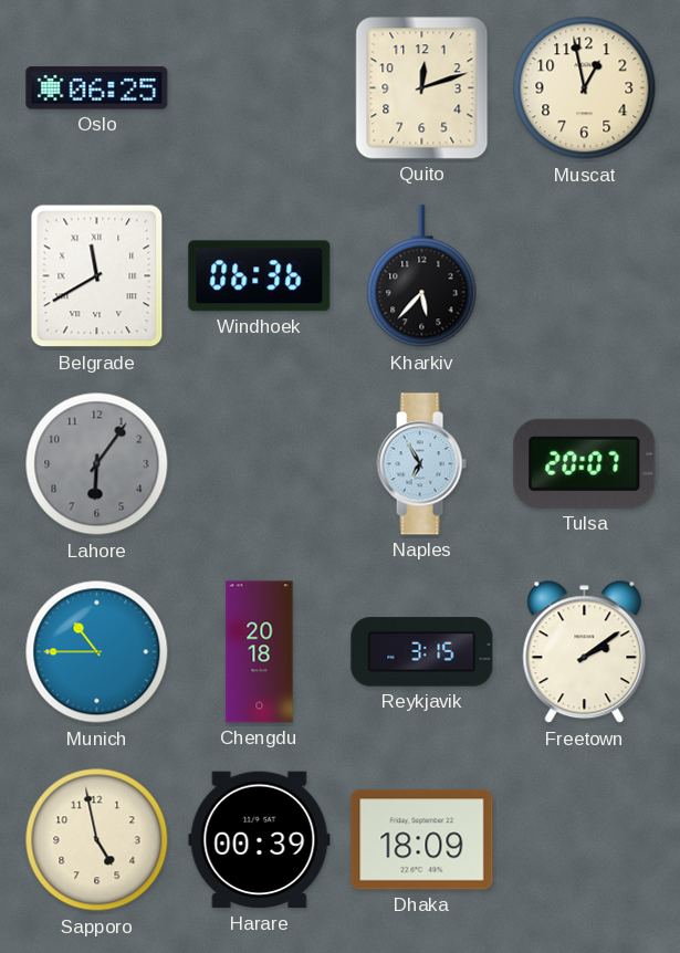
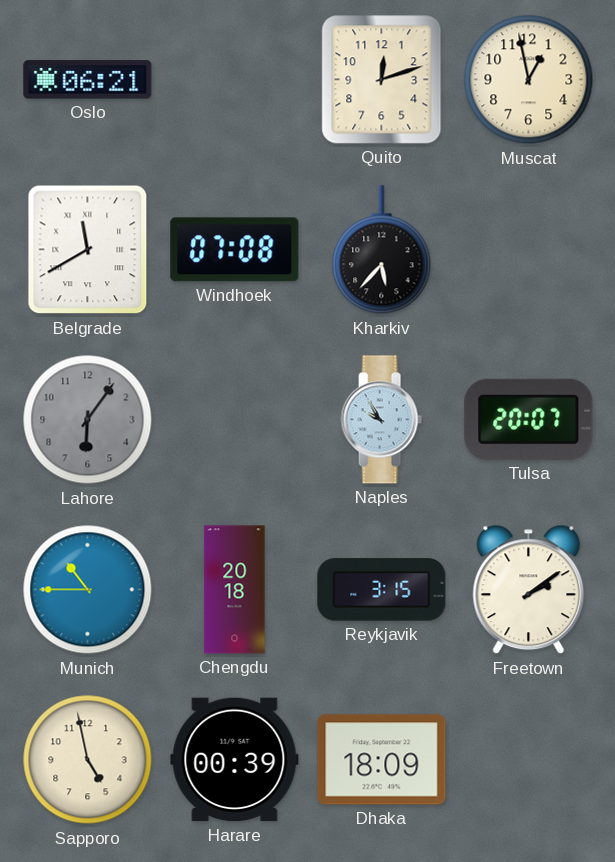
Oslo: 06:25 -> 06:21 (88, 80)
Windhoek: 06:36 -> 07:08 (235, 250)
Naples: 6:55 -> 9:55 (381, 420)
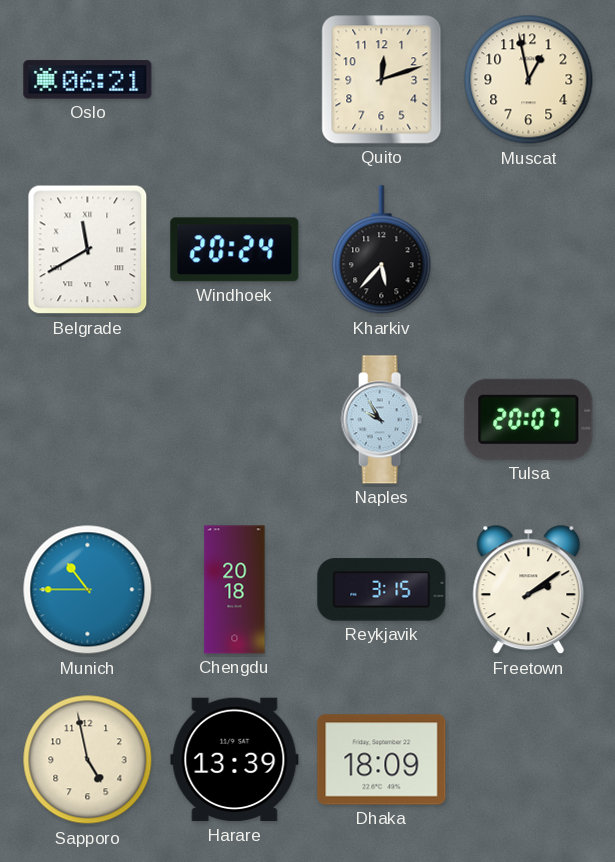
Windhoek: 07:08 -> 20:24 (235, 250)
Lahore: 6:06 -> none (88, 420)
Harare: 00:39 -> 13:39 (235, 760)
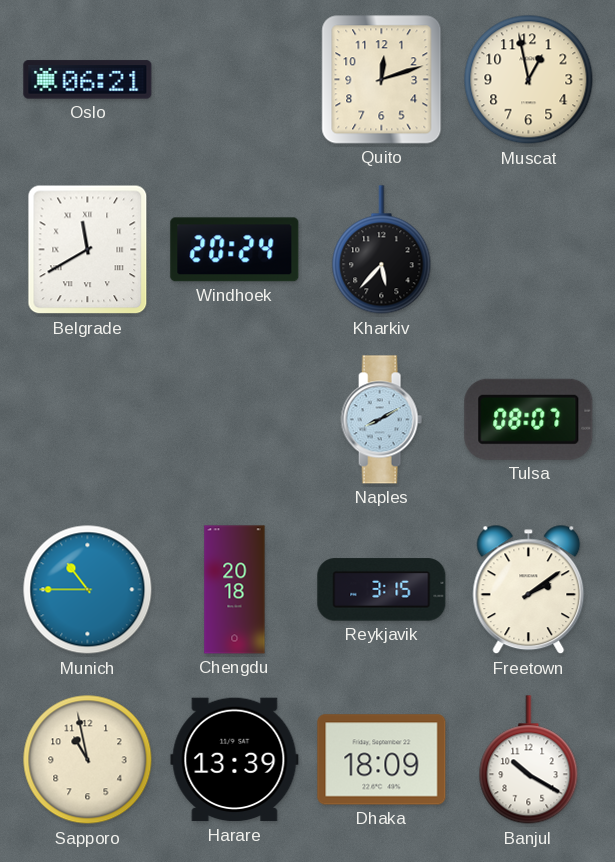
Naples: 9:55 -> 8:10 (381, 420)
Tulsa: 20:07 -> 08:07 (529, 419)
Sapporo: 4:58 -> 10:58 (88, 760)
Banjul: none -> 10:20 (529, 760)
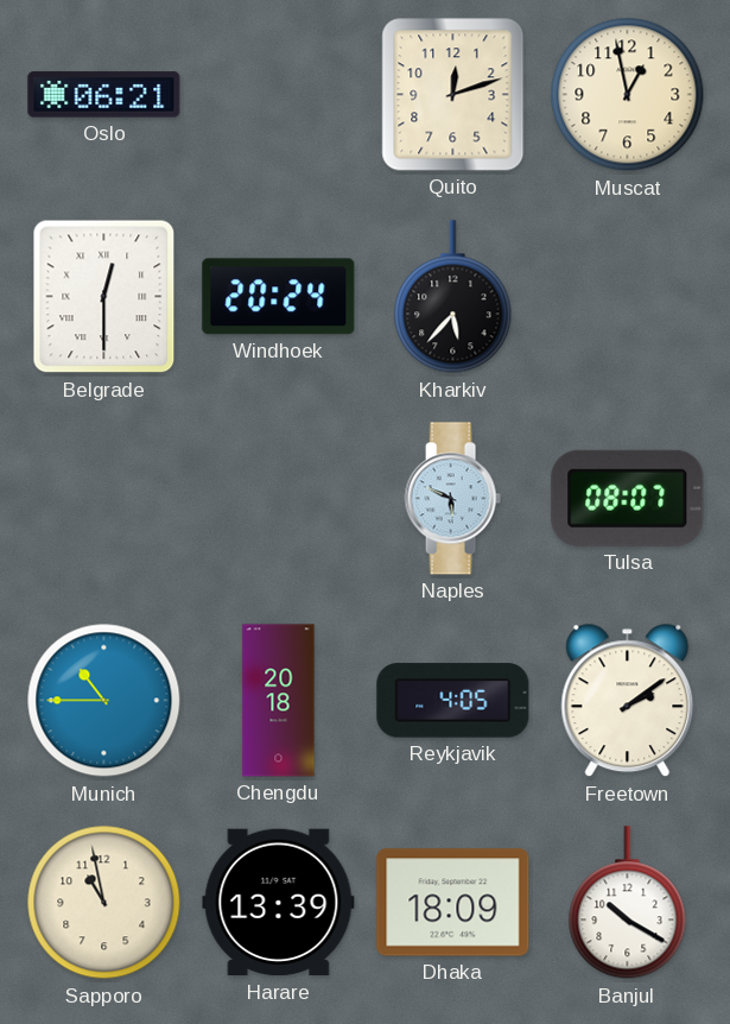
Belgrade: 11:40 -> 12:30 (104, 297)
Naples: 8:10 -> 5:49 (452, 499)
Reykjavik: 3:15 -> 4:05 (453, 701)
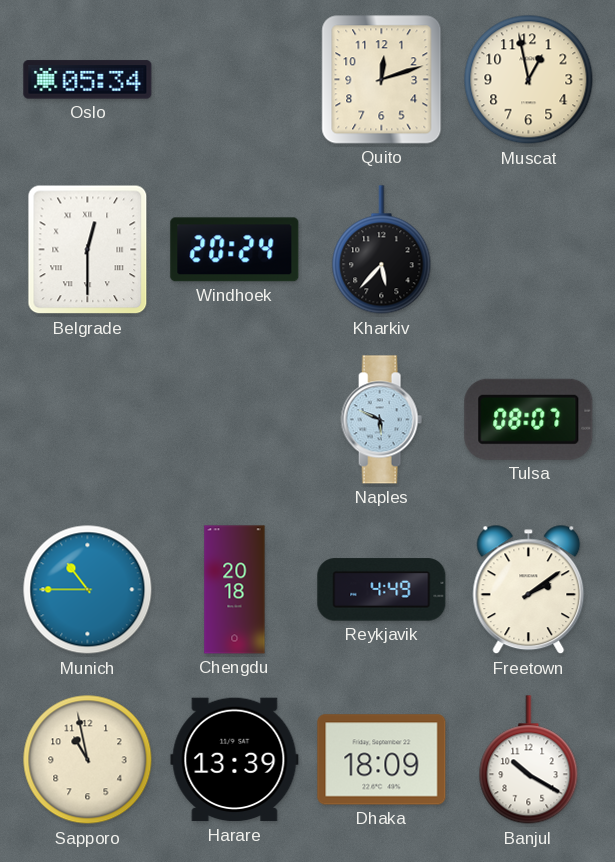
Oslo: 06:21 -> 05:34 (88, 80)
Reykjavik: 4:05 -> 4:49 (382, 590)
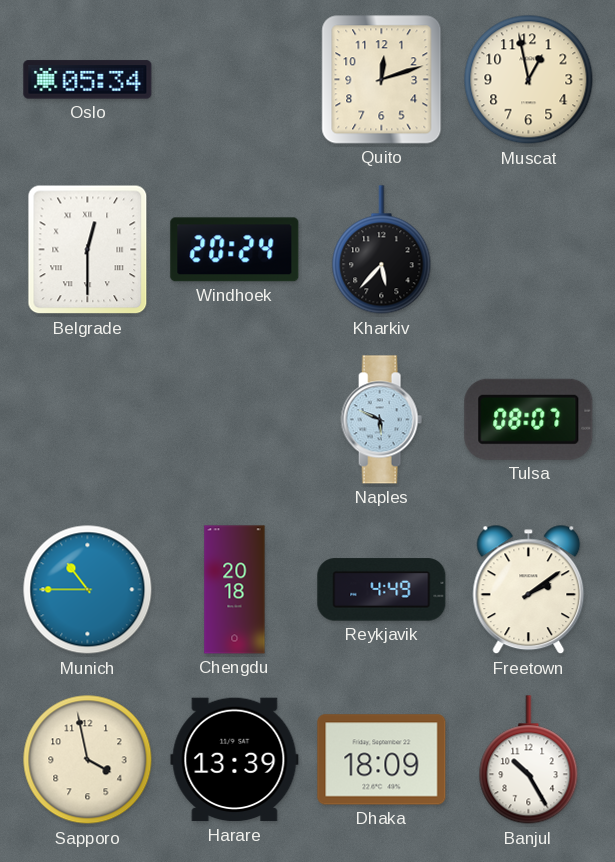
Sapporo: 10:58 -> 3:58 (88, 760)
Banjul: 10:20 -> 10:25 (529, 760)
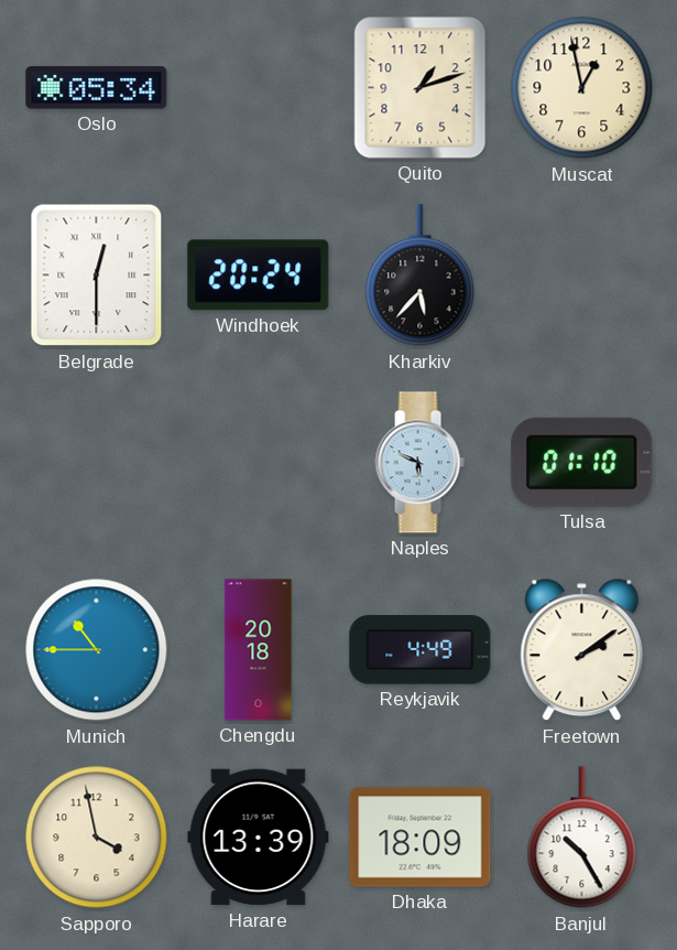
Quito: 12:12 -> 1:12 (421, 88)
Tulsa: 08:07 -> 01:10 (582, 462)
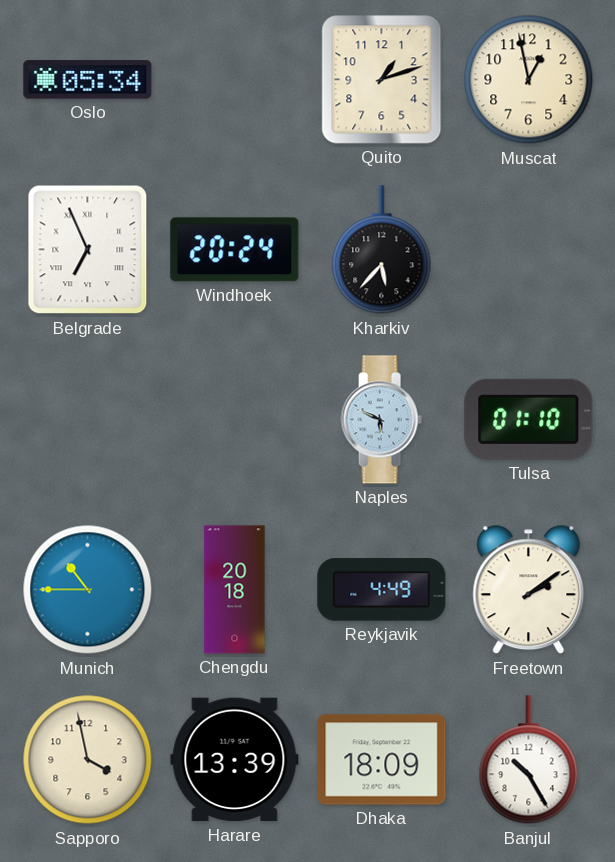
Belgrade: 12:30 -> 6:56 (88, 250)
